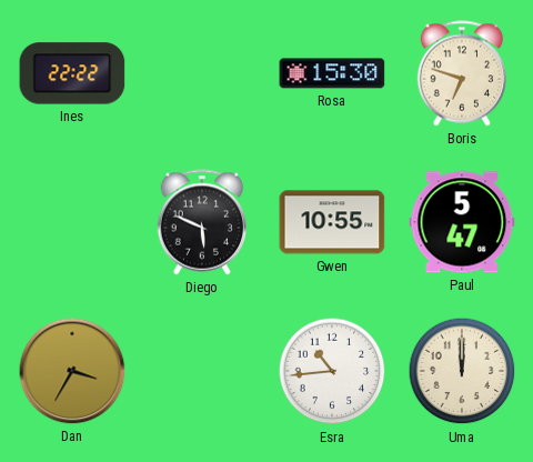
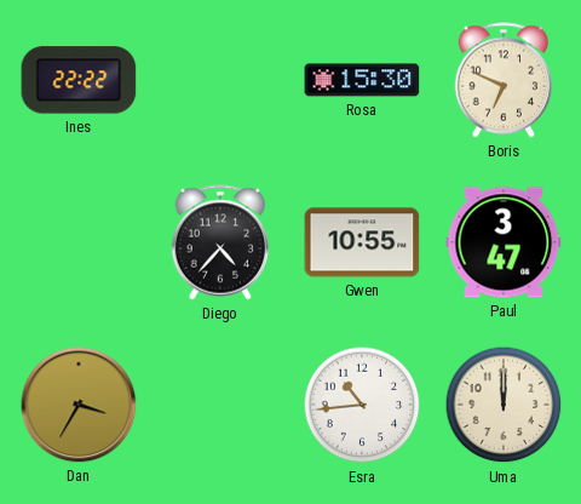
Boris: 6:48 -> 6:49 (504, 80)
Diego: 5:49 -> 4:37 (220, 242)
Paul: 5:47 -> 3:47 (504, 242)
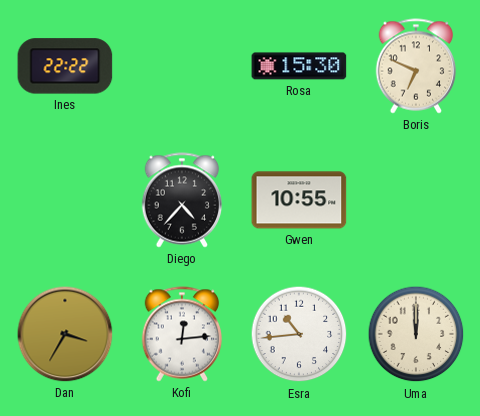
Paul: 3:47 -> none (504, 242)
Kofi: none -> 12:14 (182, 334)
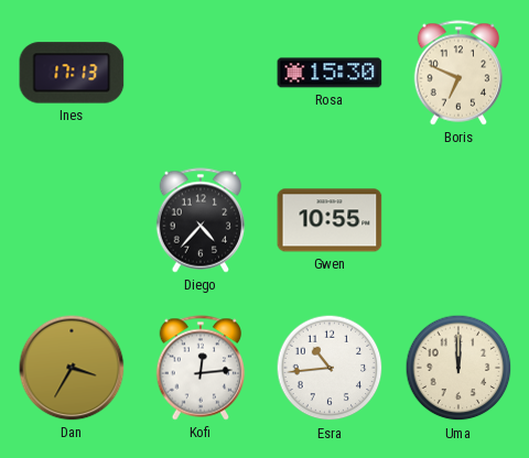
Ines: 22:22 -> 17:13 (72, 73)
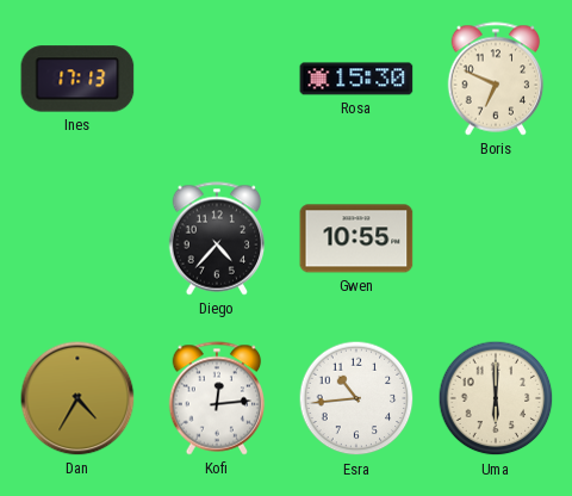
Dan: 3:35 -> 4:35 (77, 398)
Uma: 12:00 -> 6:00 (496, 398)
